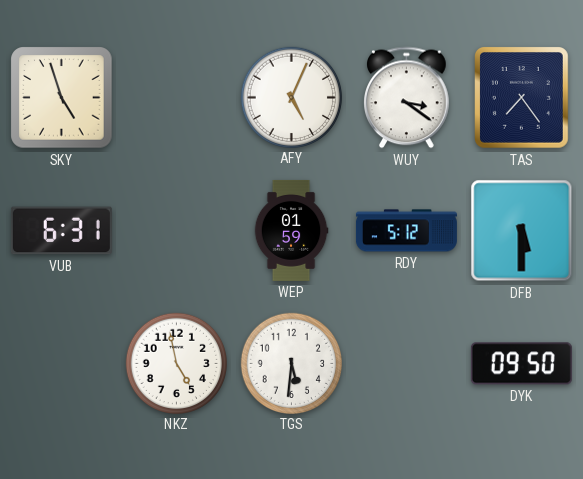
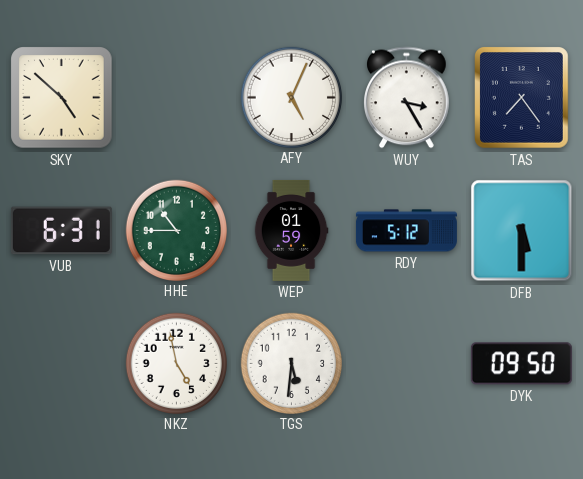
SKY: 4:57 -> 4:52 (62, 98)
WUY: 3:21 -> 3:25 (407, 98)
HHE: none -> 10:45 (176, 230)
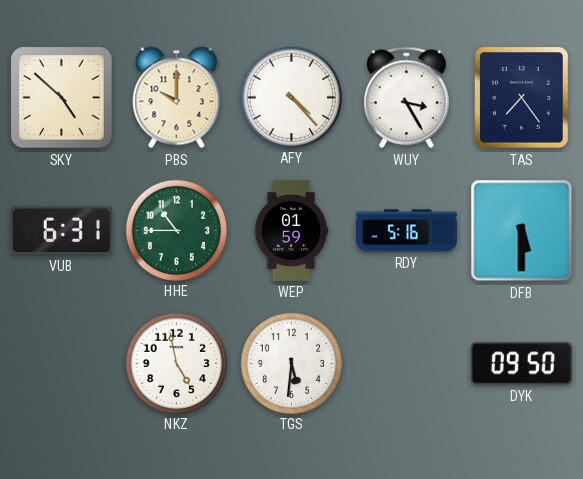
PBS: none -> 10:00 (177, 98)
AFY: 5:04 -> 4:23 (291, 97)
RDY: 5:12 -> 5:16 (406, 231)
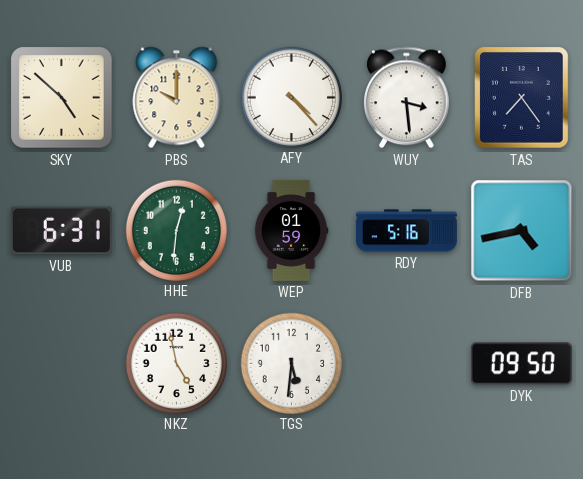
WUY: 3:25 -> 3:29 (407, 98)
HHE: 10:45 -> 12:31 (176, 230)
DFB: 5:30 -> 4:43 (522, 231)
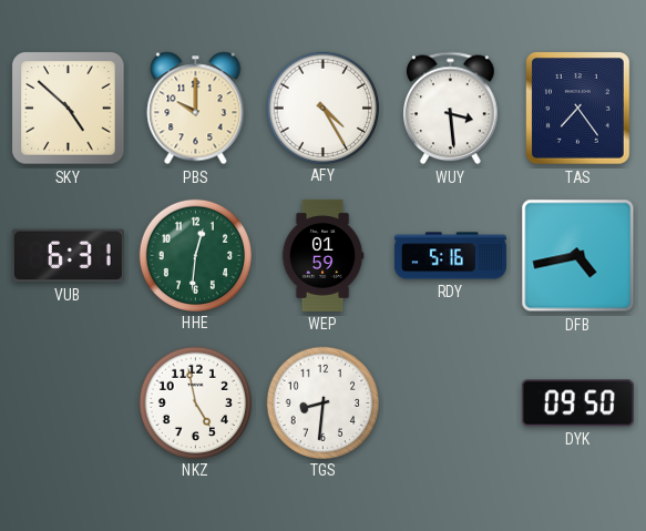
AFY: 4:23 -> 4:25 (322, 108)
TGS: 5:31 -> 8:31 (322, 402)
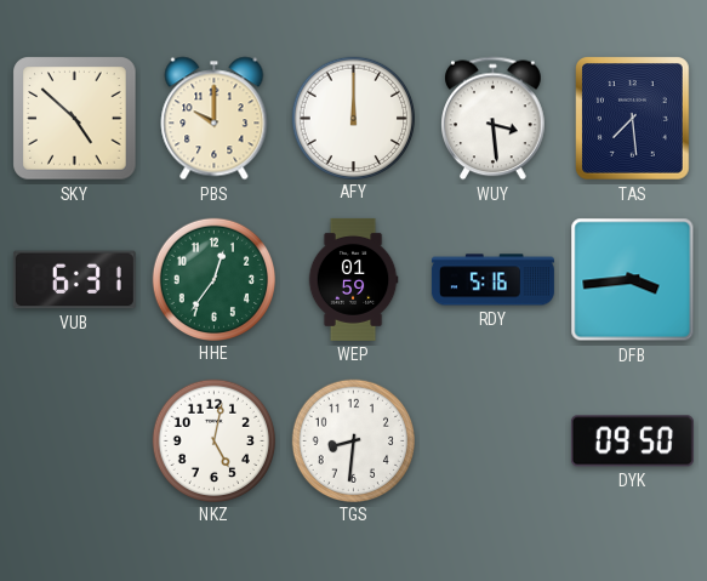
AFY: 4:25 -> 12:00 (353, 118)
TAS: 7:24 -> 7:29 (633, 119)
HHE: 12:31 -> 12:36 (213, 279)
DFB: 4:43 -> 3:44 (633, 280)
NKZ: 4:58 -> 5:02 (213, 440)
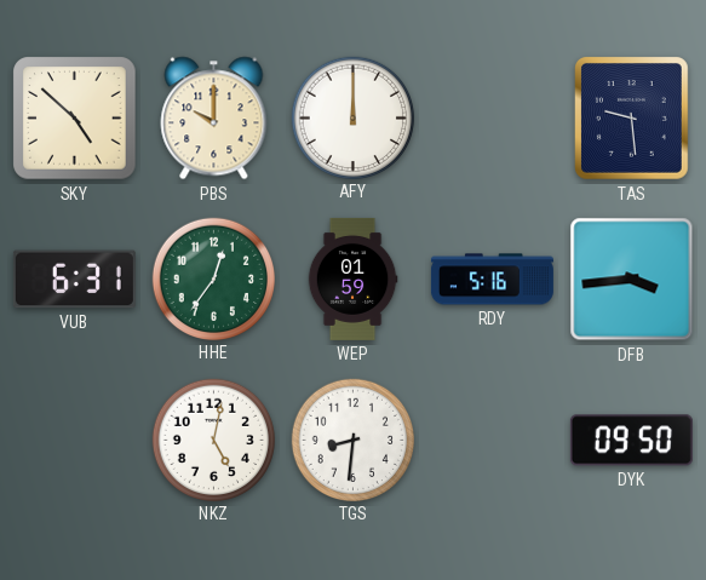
WUY: 3:29 -> none (494, 119)
TAS: 7:29 -> 9:29 (632, 119)
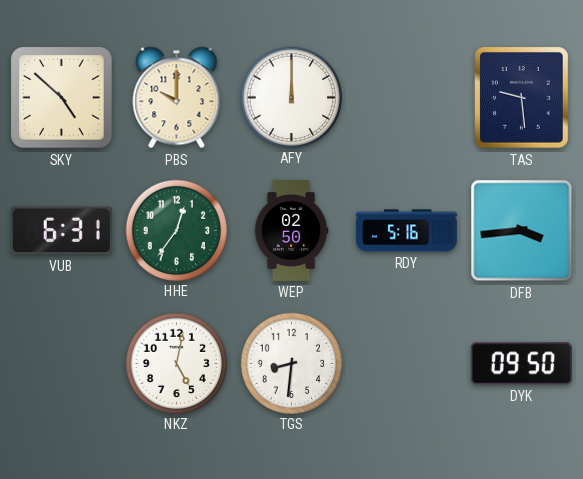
WEP: 01:59 -> 02:50 (291, 230)
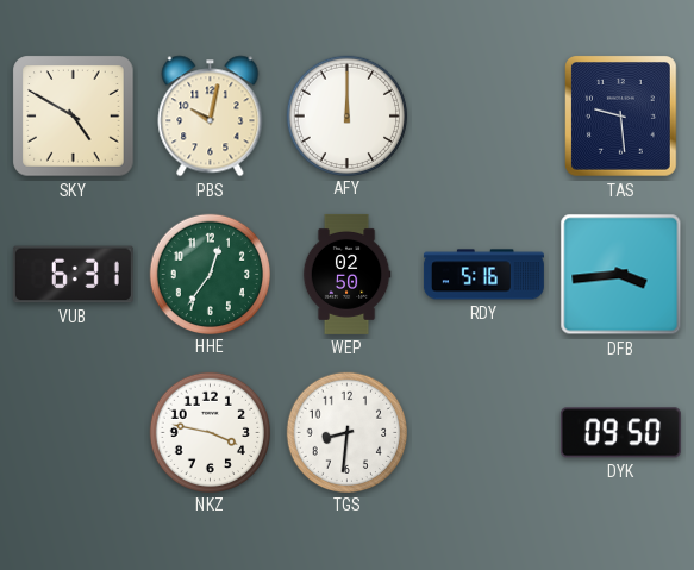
SKY: 4:52 -> 4:50 (74, 117)
PBS: 10:00 -> 10:02 (211, 117)
NKZ: 5:02 -> 3:47 (210, 432)
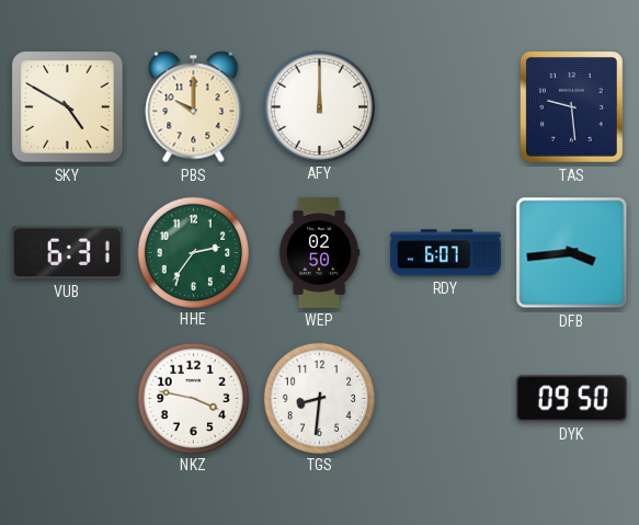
PBS: 10:02 -> 10:00 (194, 107)
HHE: 12:36 -> 2:36 (193, 252)
RDY: 5:16 -> 6:07 (445, 253)
